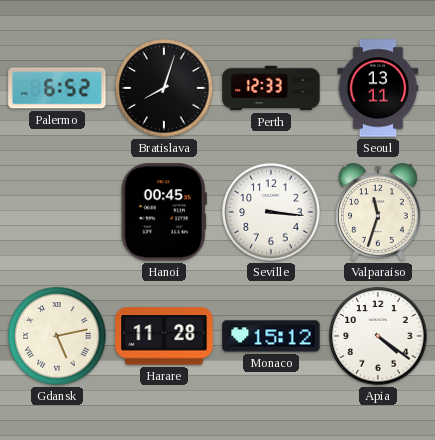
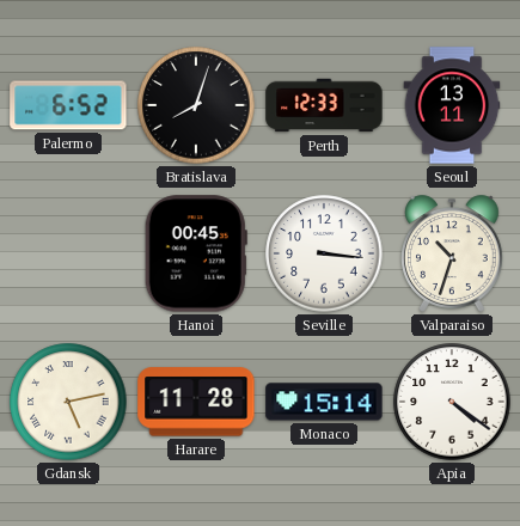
Valparaiso: 11:33 -> 10:33 (453, 253)
Monaco: 15:12 -> 15:14 (324, 402)
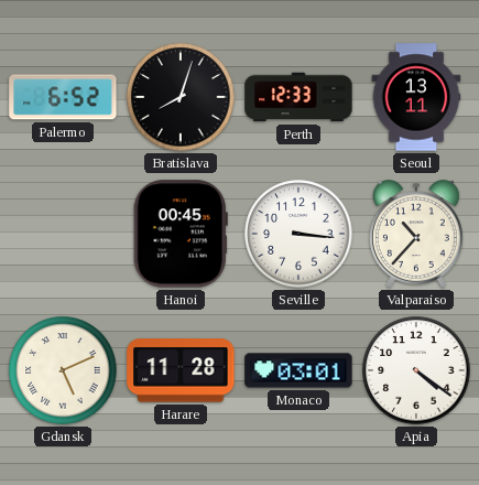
Valparaiso: 10:33 -> 10:37 (417, 234)
Gdansk: 5:13 -> 5:11 (63, 370)
Monaco: 15:14 -> 03:01 (298, 370)
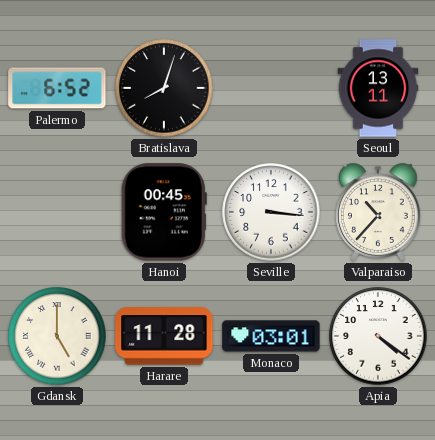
Perth: 12:33 -> none (298, 97)
Gdansk: 5:11 -> 5:00 (57, 336)
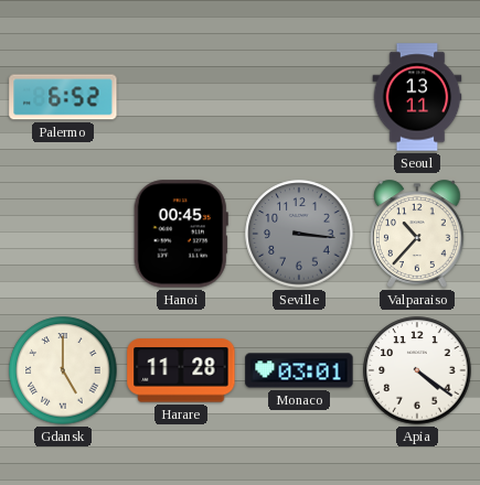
Bratislava: 8:03 -> none (164, 88)
Seville dial: white -> grey (299, 234)
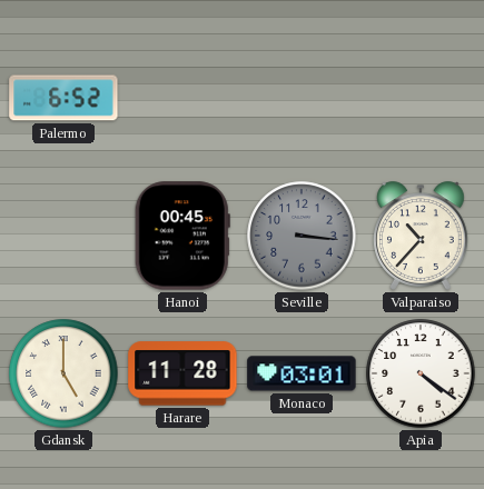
Seoul: 13:11 -> none (417, 97)
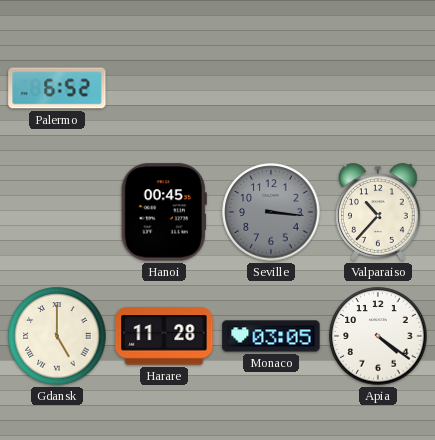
Monaco: 03:01 -> 03:05 (271, 336)
